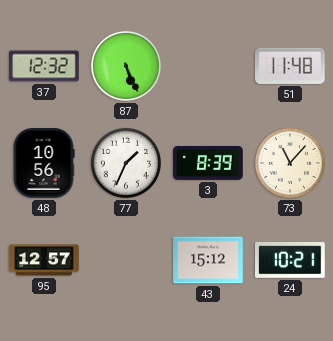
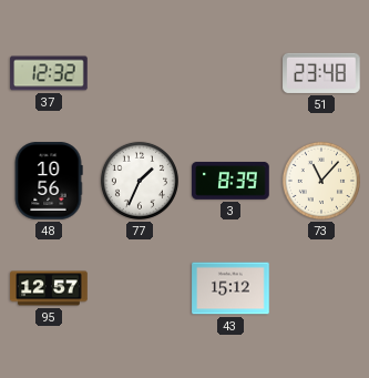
87: 5:26 -> none (126, 66)
51: 11:48 -> 23:48 (321, 73)
24: 10:21 -> none (290, 260)
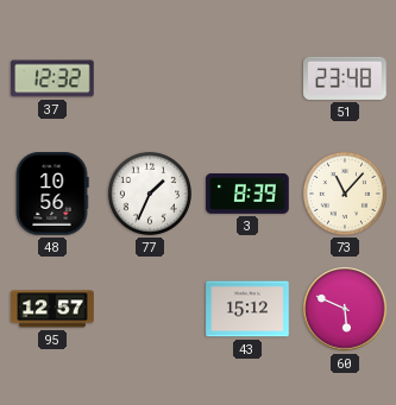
60: none -> 5:49 (345, 309)
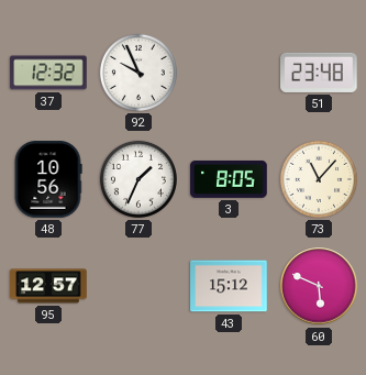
92: none -> 9:56 (138, 73)
3: 8:39 -> 8:05 (229, 179)
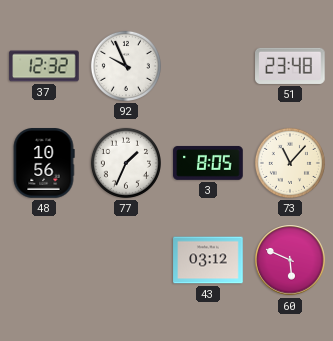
95: 12:57 -> none (48, 286)
43: 15:12 -> 03:12 (208, 260)
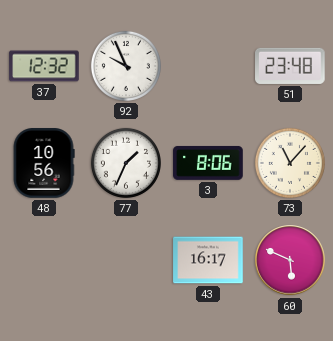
3: 8:05 -> 8:06 (208, 163)
43: 03:12 -> 16:17 (208, 260)
